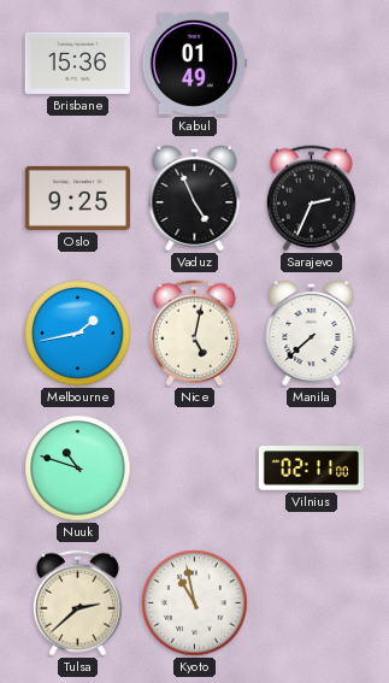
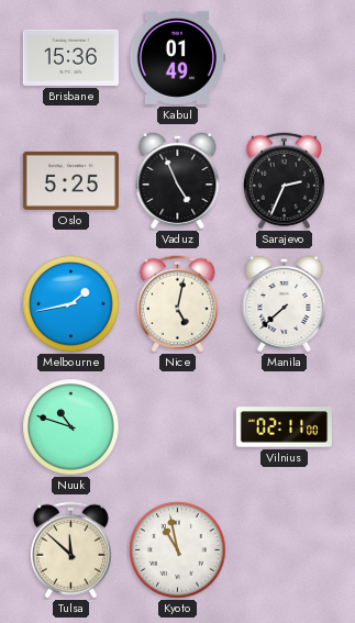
Oslo: 9:25 -> 5:25 (70, 180)
Tulsa: 2:38 -> 11:52 (70, 550)
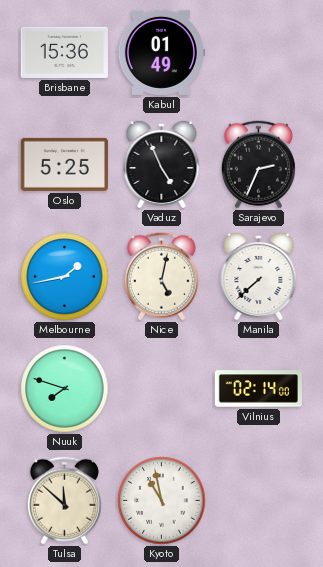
Nuuk: 10:48 -> 7:48 (65, 389)
Vilnius: 02:11 -> 02:14 (258, 389)
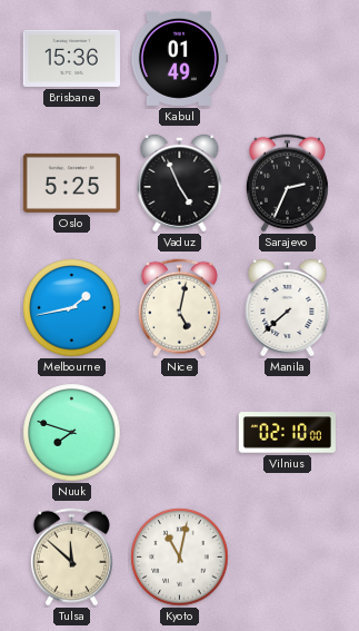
Vilnius: 02:14 -> 02:10 (287, 433)
Kyoto: 10:58 -> 11:02 (180, 558)
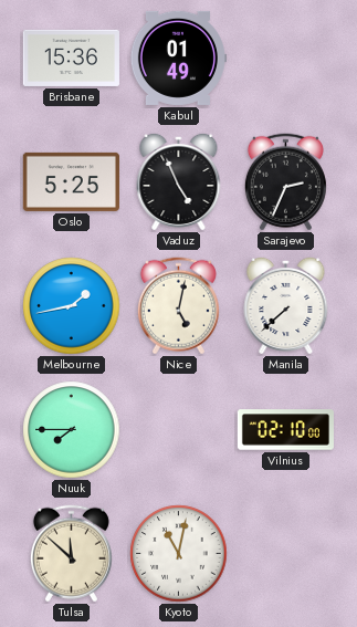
Nuuk: 7:48 -> 7:45 (72, 430)
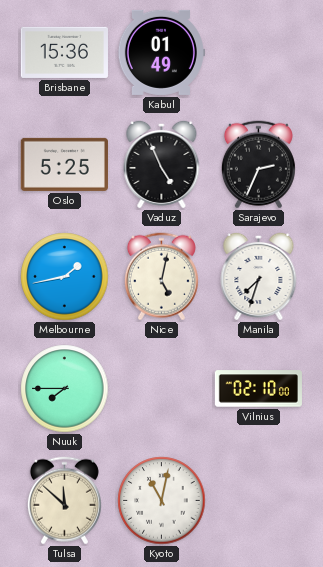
Manila: 7:38 -> 7:33 (259, 276)
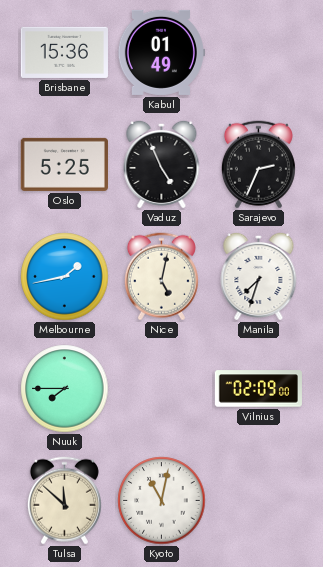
Vilnius: 02:10 -> 02:09 (258, 389)
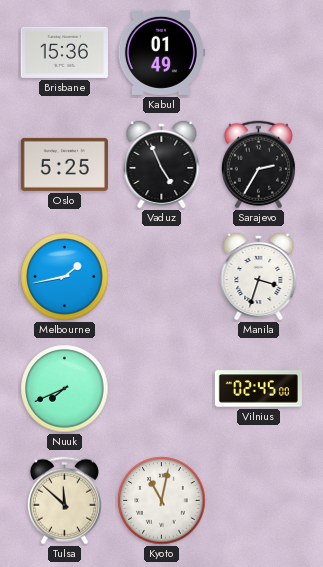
Sarajevo: 2:34 -> 2:35 (258, 165)
Nice: 5:02 -> none (161, 277)
Manila: 7:33 -> 3:33 (259, 276)
Nuuk: 7:45 -> 7:41 (65, 389)
Vilnius: 02:09 -> 02:45 (258, 389)
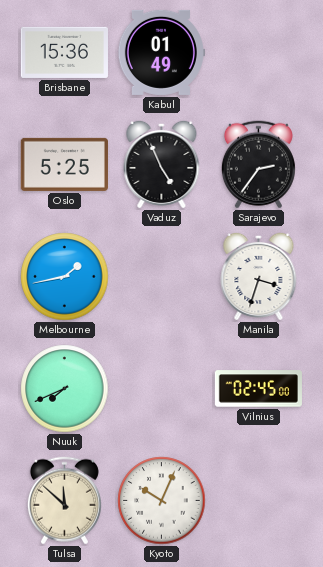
Sarajevo: 2:35 -> 2:36 (258, 165)
Kyoto: 11:02 -> 10:04 (162, 501)
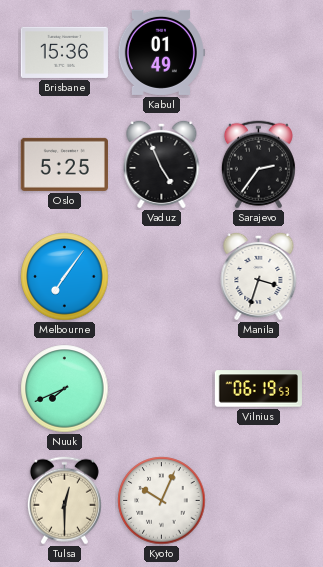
Melbourne: 1:43 -> 7:06 (65, 277)
Vilnius: 02:45 -> 06:19 (258, 389)
Tulsa: 11:52 -> 12:30 (64, 501)
